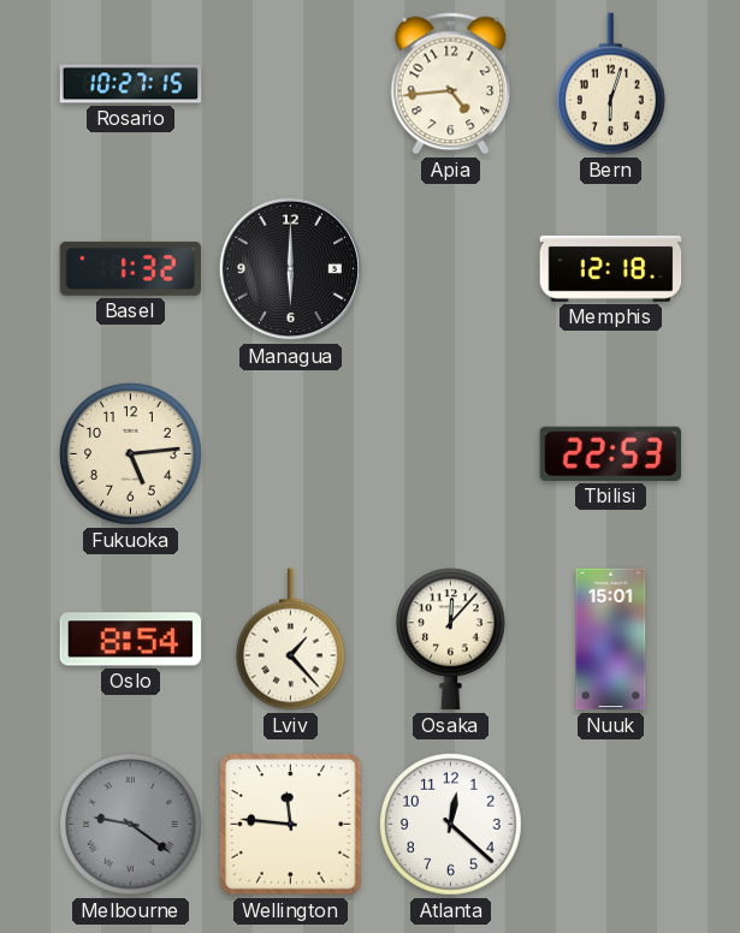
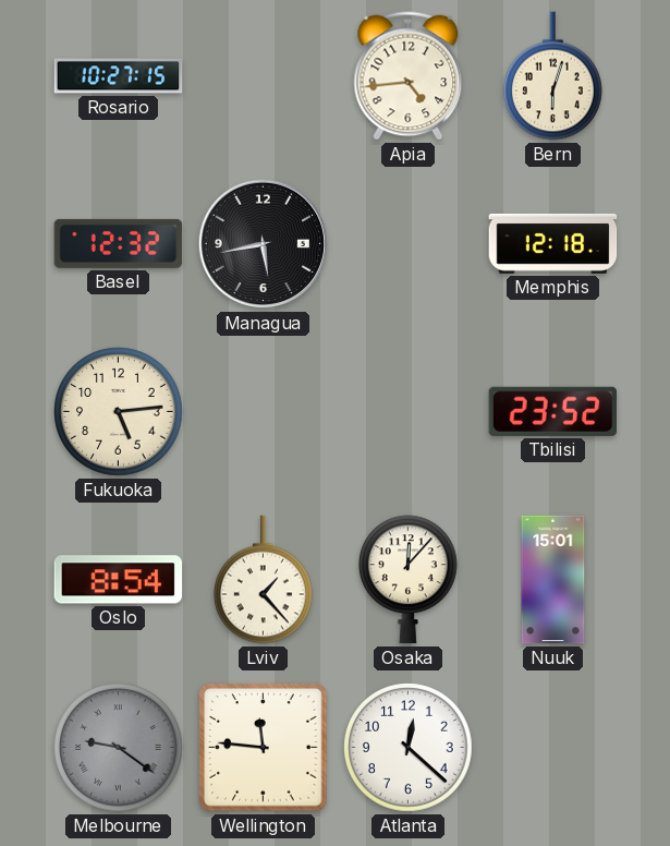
Basel: 1:32 -> 12:32 (119, 243)
Managua: 6:00 -> 5:43 (264, 244)
Tbilisi: 22:53 -> 23:52 (553, 411)
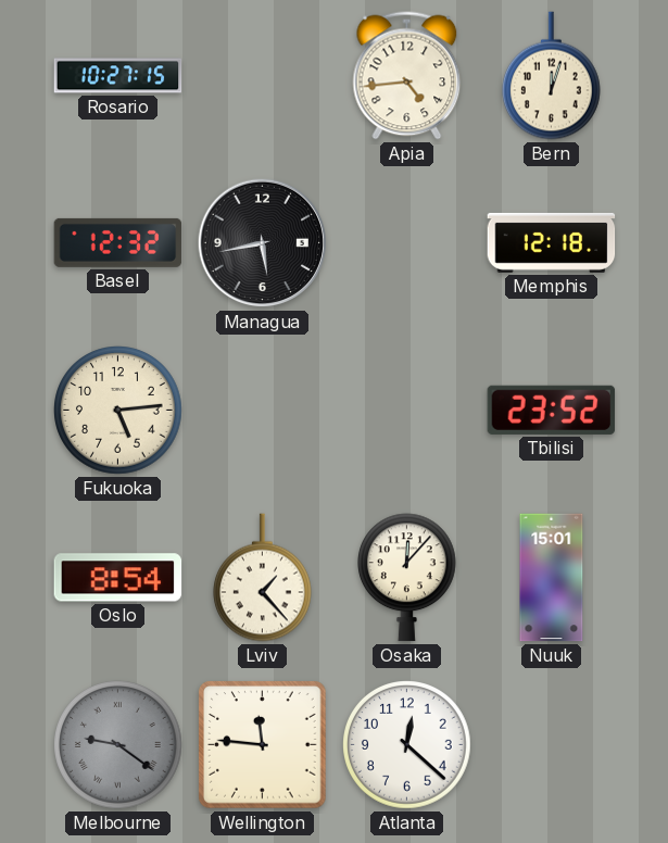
Bern: 6:03 -> 12:03 (552, 76)
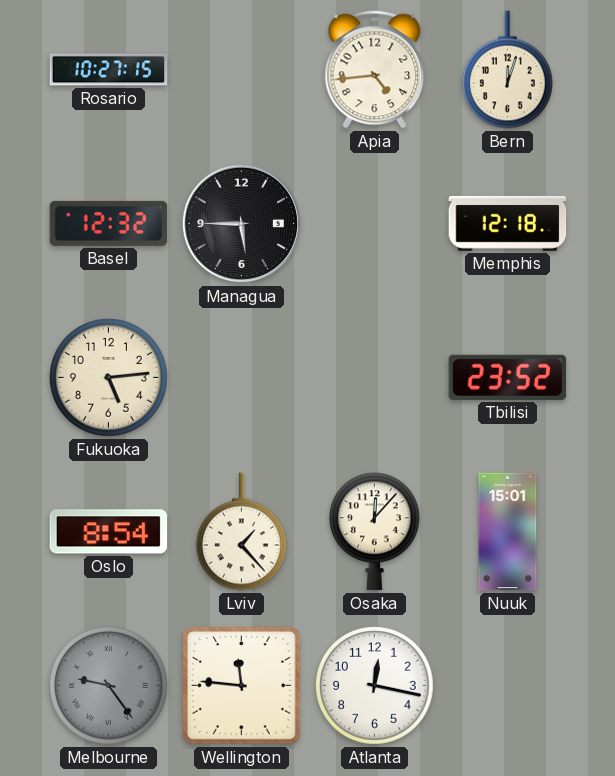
Managua: 5:43 -> 5:45 (242, 224)
Melbourne: 9:21 -> 9:24 (109, 686)
Atlanta: 12:22 -> 12:17 (375, 686)
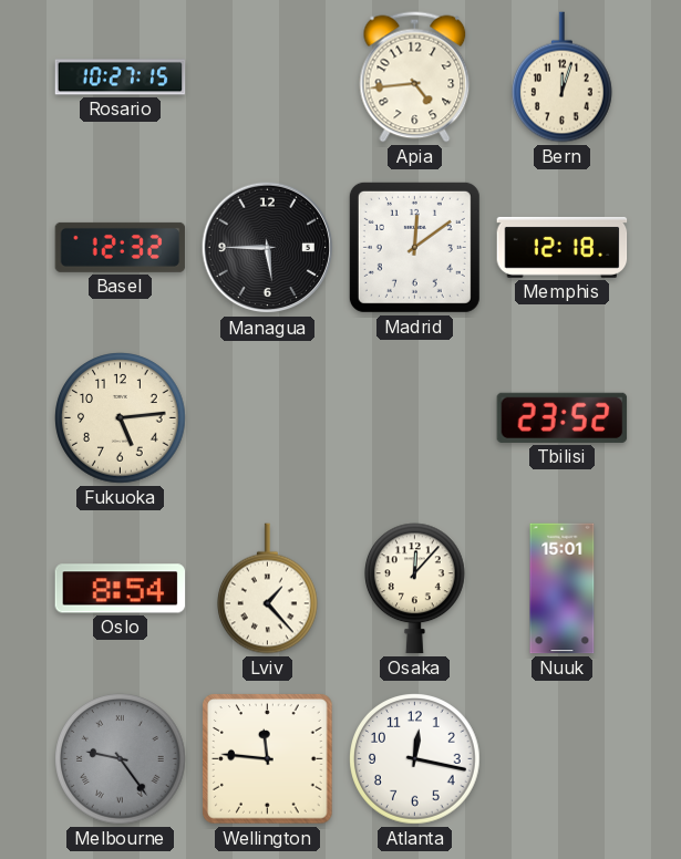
Madrid: none -> 12:09 (414, 247)
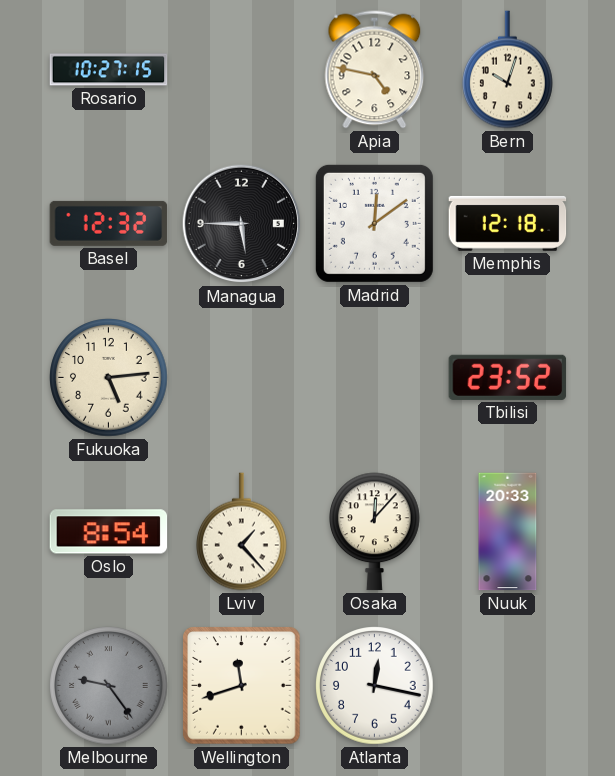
Apia: 4:44 -> 4:47 (375, 70)
Bern: 12:03 -> 10:03 (508, 70)
Nuuk: 15:01 -> 20:33 (508, 532)
Wellington: 11:46 -> 11:42 (242, 686)
